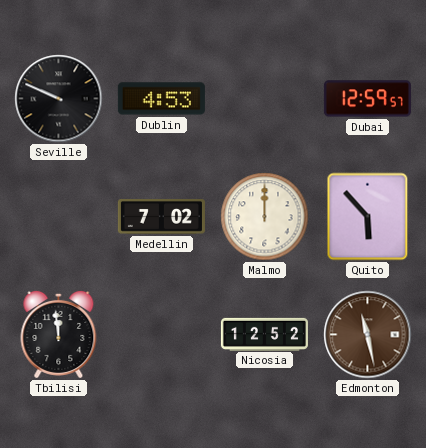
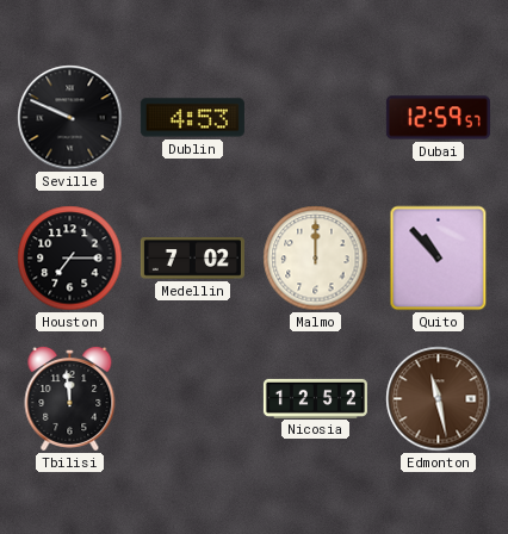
Houston: none -> 7:15 (70, 259)
Quito: 5:53 -> 10:53 (439, 259)
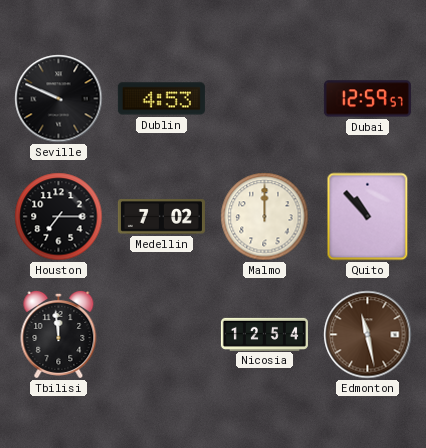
Nicosia: 12:52 -> 12:54 (264, 334)
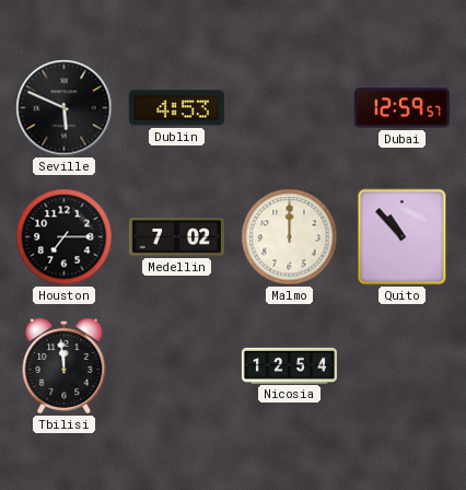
Seville: 9:49 -> 5:49 (65, 108)
Edmonton: 11:28 -> none (368, 335)
